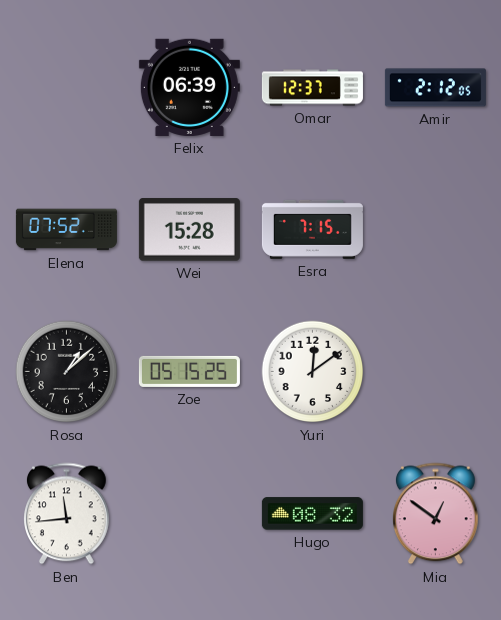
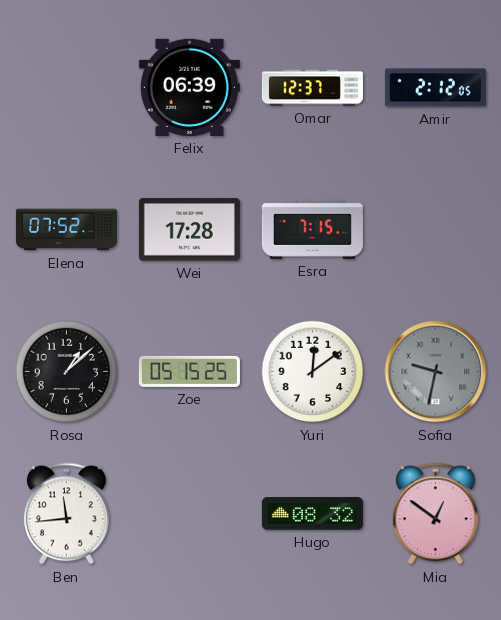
Wei: 15:28 -> 17:28 (189, 230)
Sofia: none -> 9:32 (436, 372)
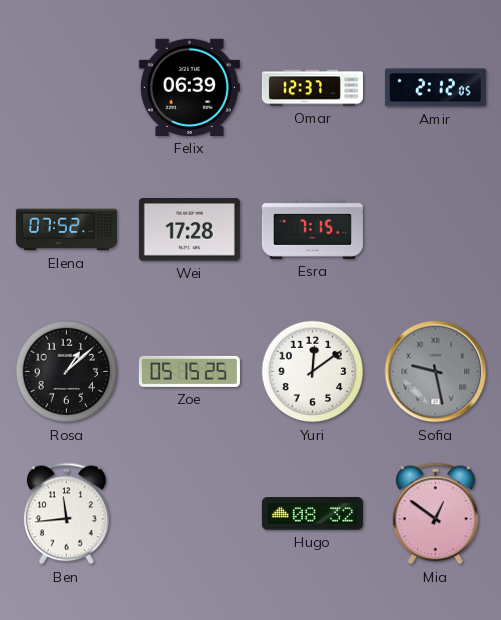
Sofia: 9:32 -> 9:28 (436, 372)
